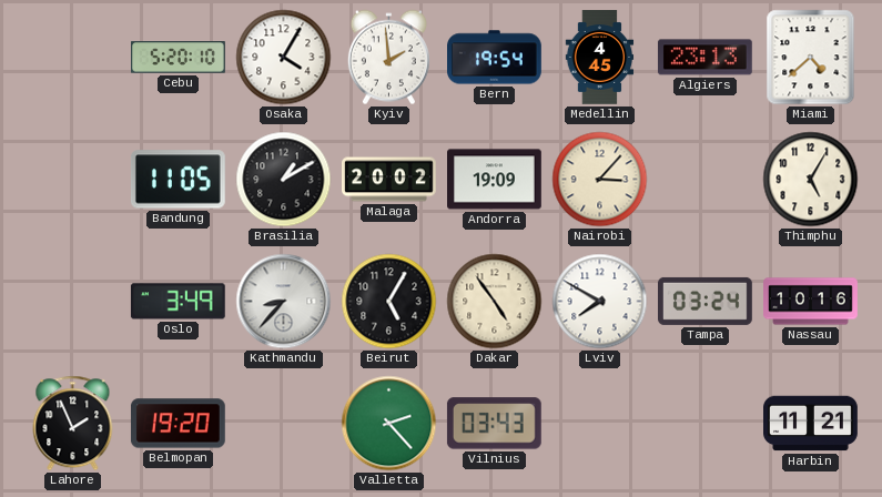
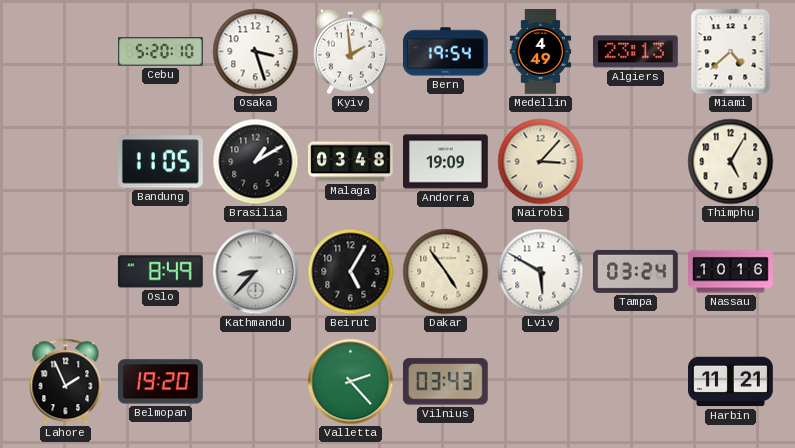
Osaka: 4:05 -> 3:27 (256, 52)
Medellin: 4:45 -> 4:49 (541, 52)
Malaga: 20:02 -> 03:48 (351, 162)
Oslo: 3:49 -> 8:49 (160, 272)
Lviv: 7:50 -> 5:50 (541, 272)
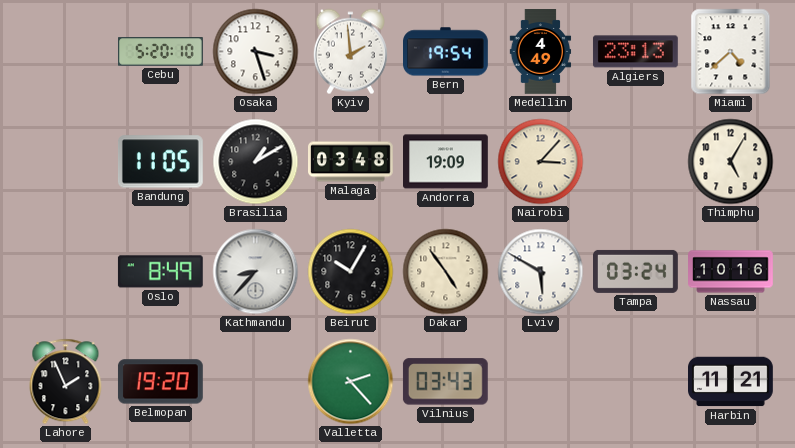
Beirut: 5:05 -> 10:05 (351, 272)
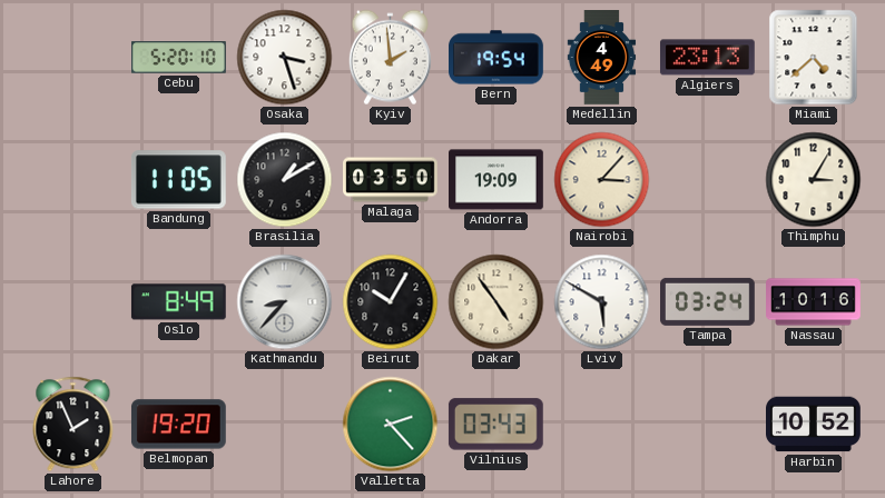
Malaga: 03:48 -> 03:50 (391, 180)
Thimphu: 5:05 -> 3:05 (814, 180)
Harbin: 11:21 -> 10:52 (814, 425)
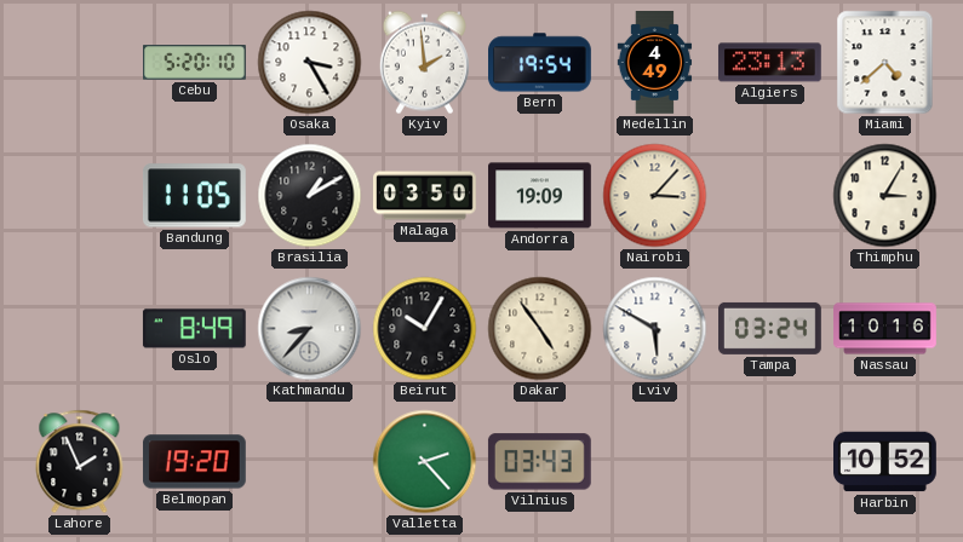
Osaka: 3:27 -> 3:25 (310, 63)
